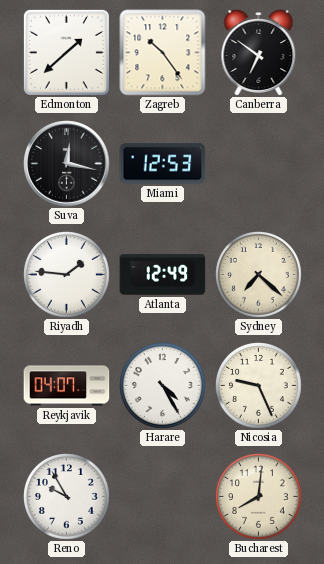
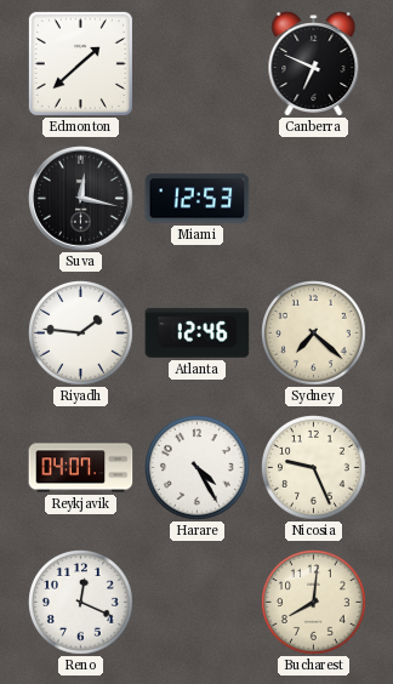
Zagreb: 10:24 -> none (163, 53)
Canberra: 6:51 -> 6:49 (314, 64)
Atlanta: 12:49 -> 12:46 (198, 334)
Reno: 9:55 -> 12:19 (81, 603)
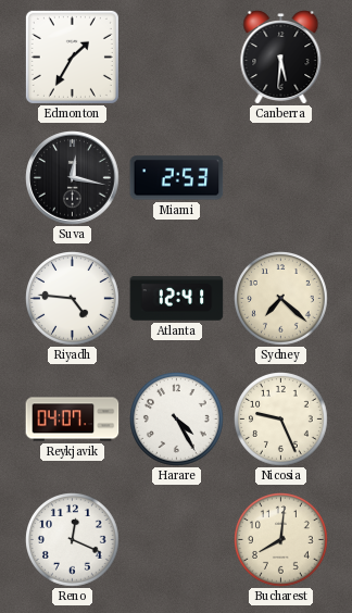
Edmonton: 1:38 -> 1:35 (72, 57)
Canberra: 6:49 -> 5:31 (281, 58)
Miami: 12:53 -> 2:53 (177, 178)
Riyadh: 1:46 -> 4:46 (73, 299)
Atlanta: 12:46 -> 12:41 (177, 299)
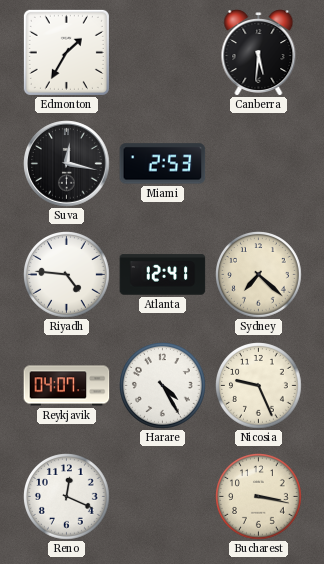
Bucharest: 8:01 -> 3:17 (259, 497)
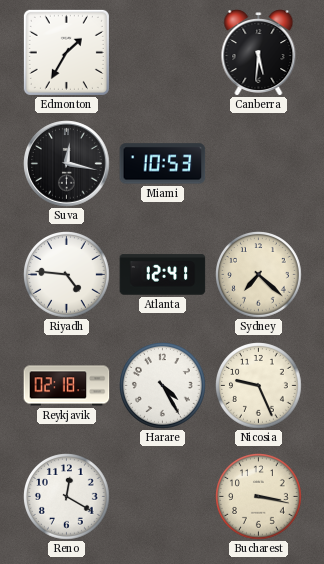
Miami: 2:53 -> 10:53 (163, 164)
Reykjavik: 04:07 -> 02:18 (67, 386)
Reno: 12:19 -> 12:20 (67, 497)
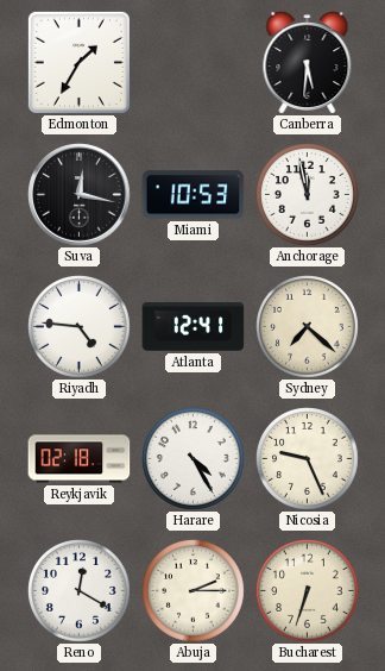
Anchorage: none -> 11:58 (308, 195)
Abuja: none -> 2:15 (194, 591)
Bucharest: 3:17 -> 6:33 (308, 591)
